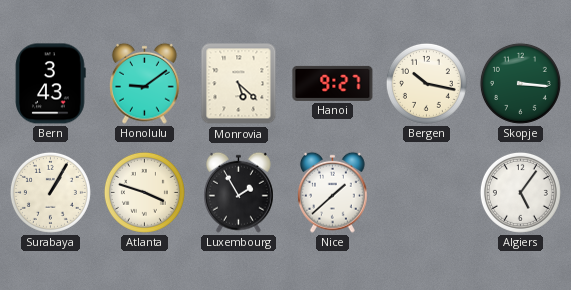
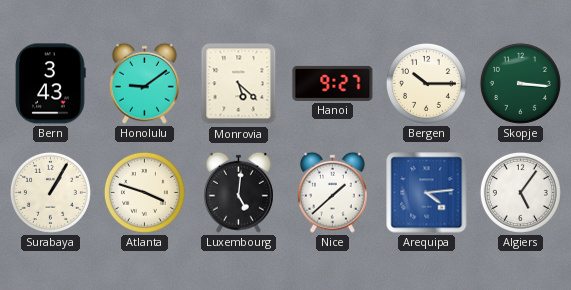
Bergen: 10:17 -> 10:15 (426, 83)
Luxembourg: 1:55 -> 5:01 (239, 192)
Arequipa: none -> 4:14 (427, 193)
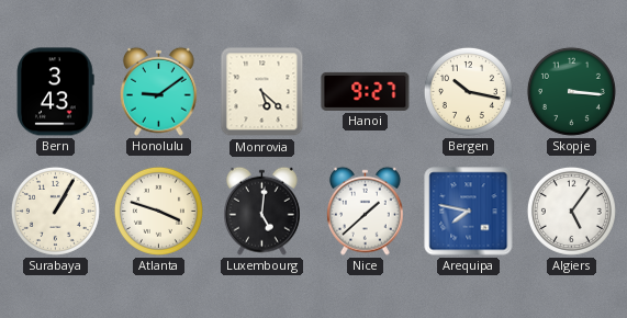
Bergen: 10:15 -> 10:17 (468, 91)
Arequipa: 4:14 -> 7:47 (469, 212)
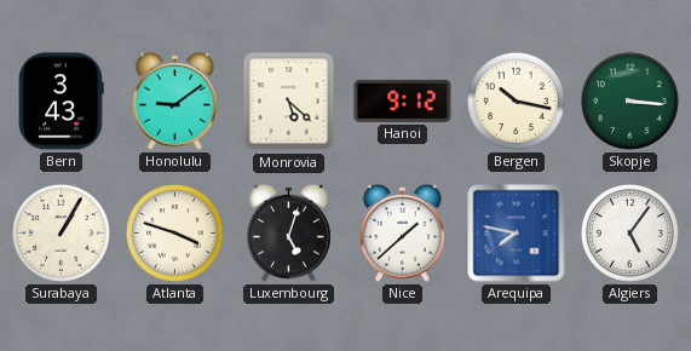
Hanoi: 9:27 -> 9:12 (403, 100)
Luxembourg: 5:01 -> 5:03 (289, 232)
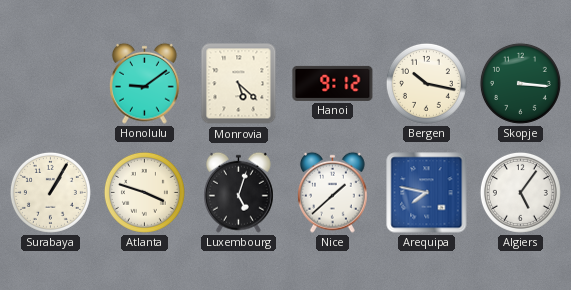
Bern: 3:43 -> none (61, 102)
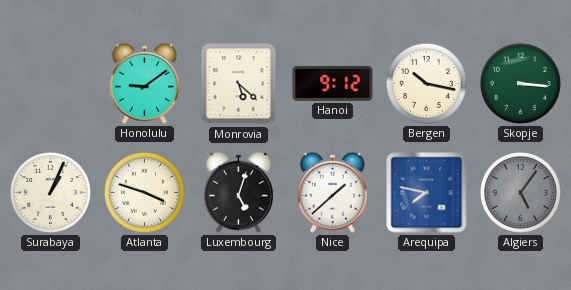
Surabaya: 1:05 -> 1:04 (50, 192)
Algiers dial: white -> grey (520, 192)
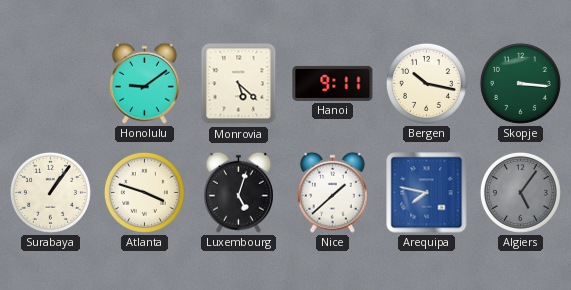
Hanoi: 9:12 -> 9:11 (333, 83)
Surabaya: 1:04 -> 1:06 (50, 192)
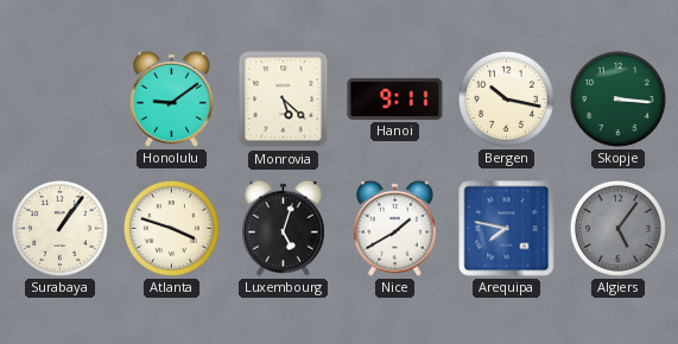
Nice: 1:38 -> 1:40 (395, 228)
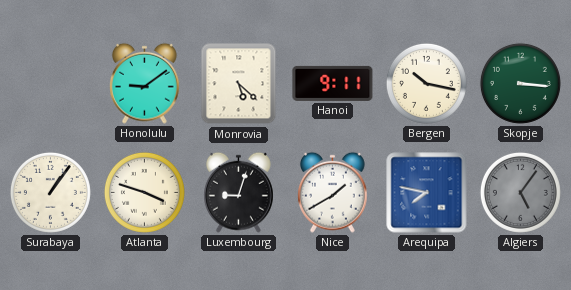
Luxembourg: 5:03 -> 9:03 (239, 192)
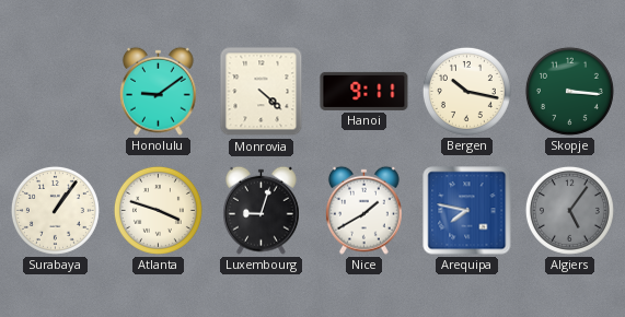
Monrovia: 5:22 -> 4:22 (262, 92)
